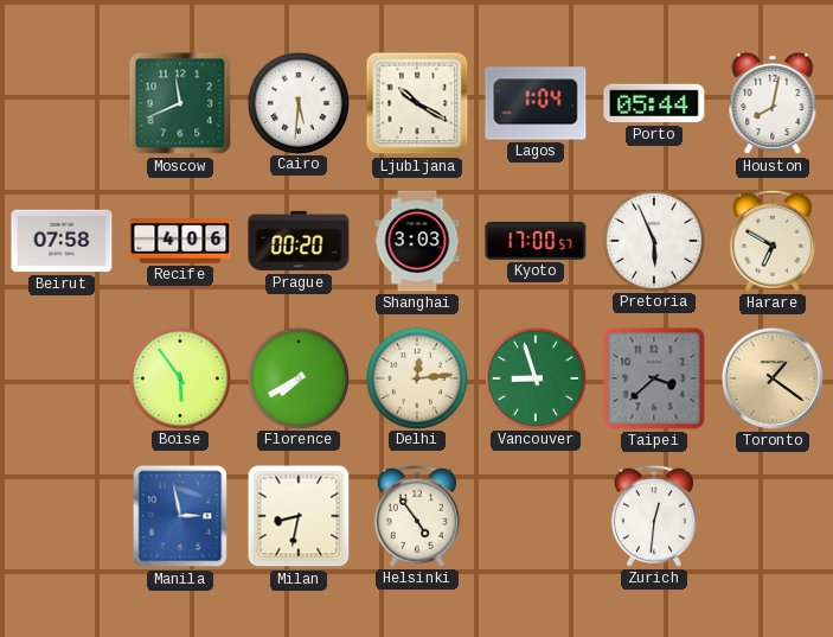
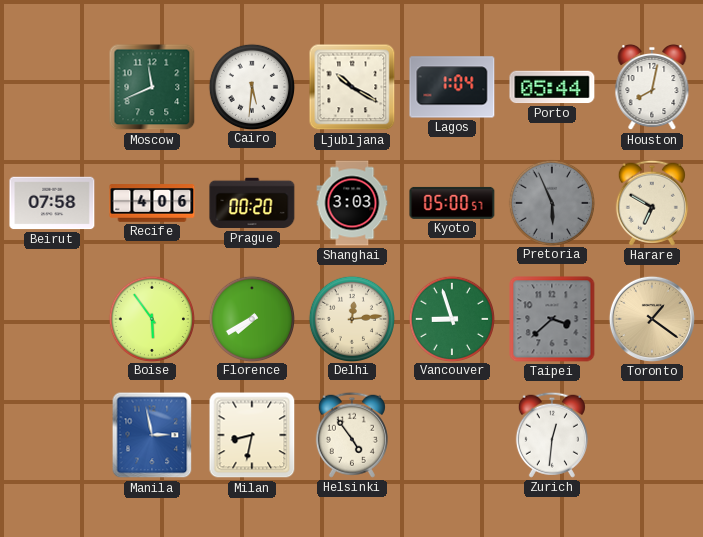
Kyoto: 17:00 -> 05:00 (452, 203)
Pretoria dial: white -> grey (551, 202)
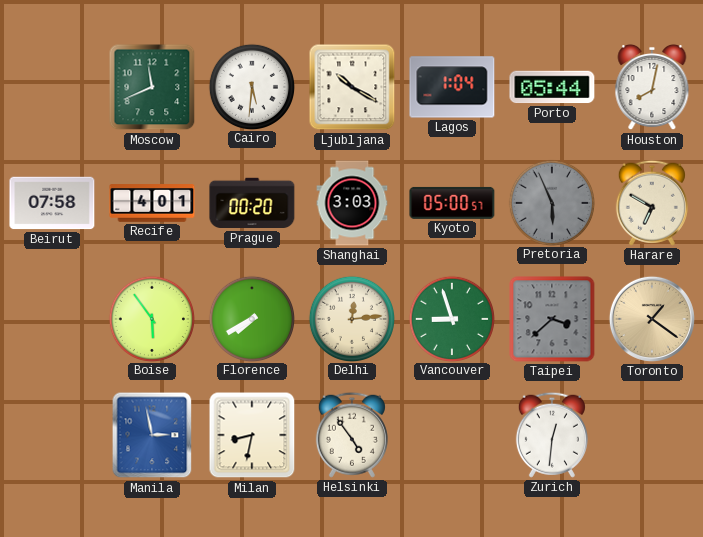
Recife: 4:06 -> 4:01 (152, 203)
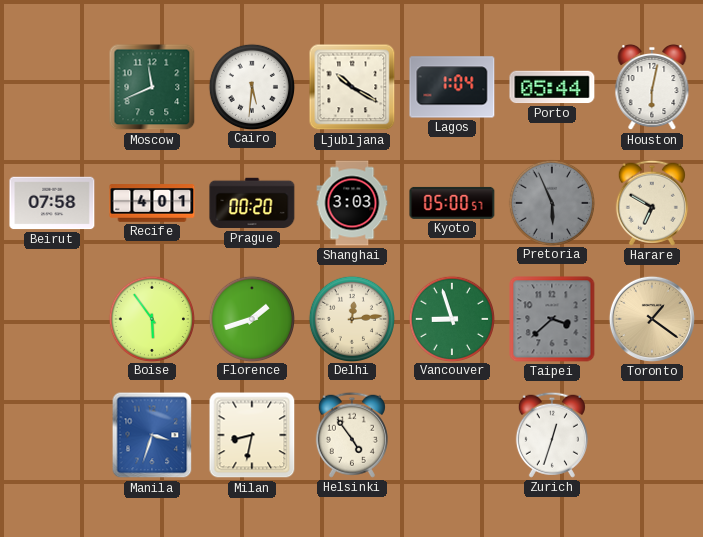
Houston: 8:02 -> 6:02 (652, 87)
Florence: 7:40 -> 1:42 (251, 318)
Manila: 2:58 -> 3:33 (152, 435)
Zurich: 12:31 -> 12:33 (552, 435)
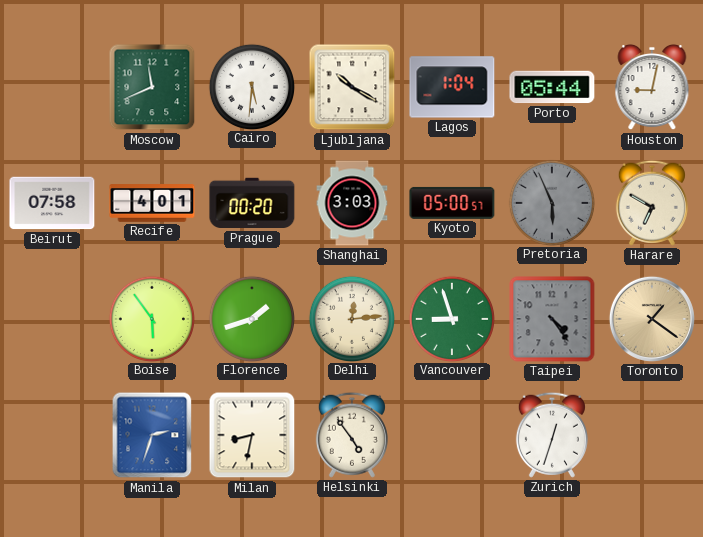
Houston: 6:02 -> 9:02 (652, 87)
Taipei: 3:38 -> 4:24 (552, 319)
Manila: 3:33 -> 2:33 (152, 435)
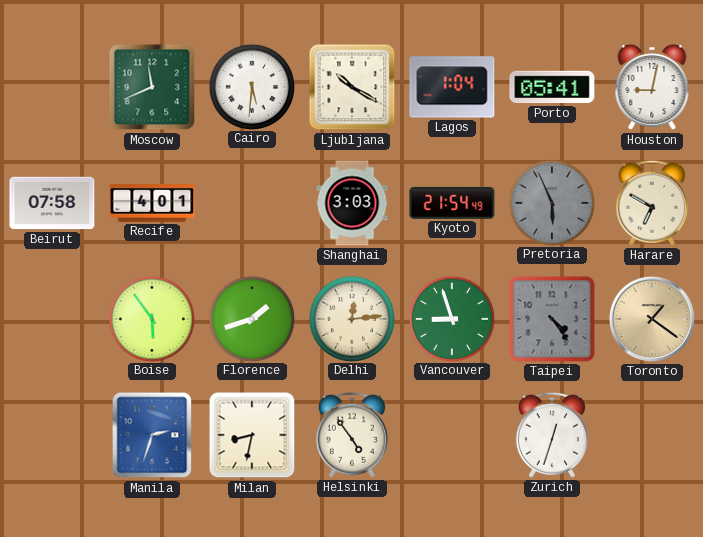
Porto: 05:44 -> 05:41 (552, 87)
Prague: 00:20 -> none (252, 203)
Kyoto: 05:00 -> 21:54 (452, 203)
